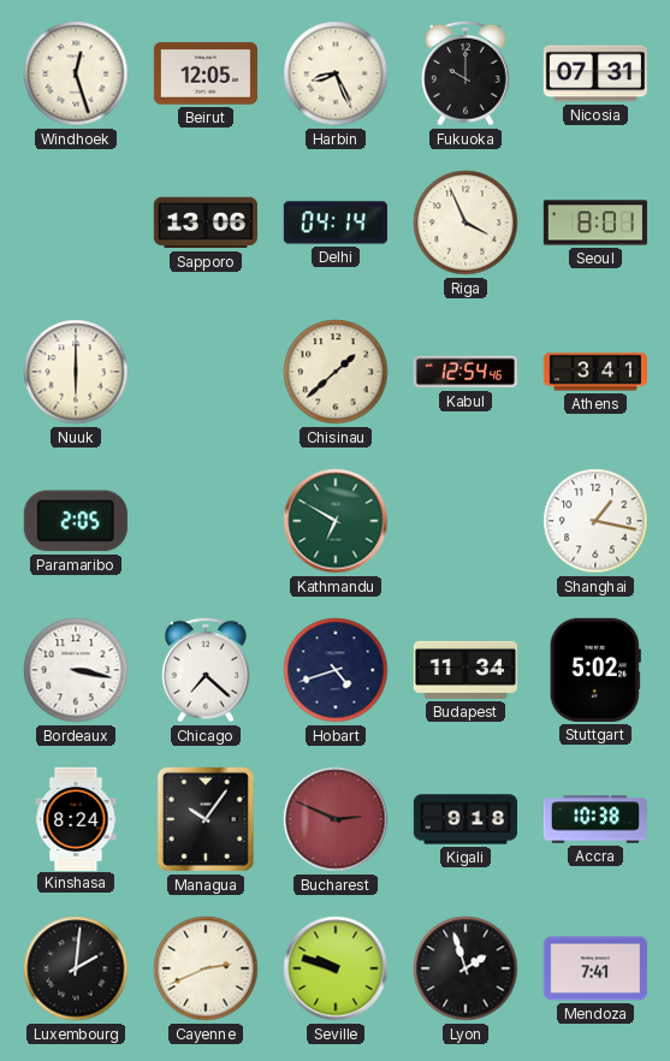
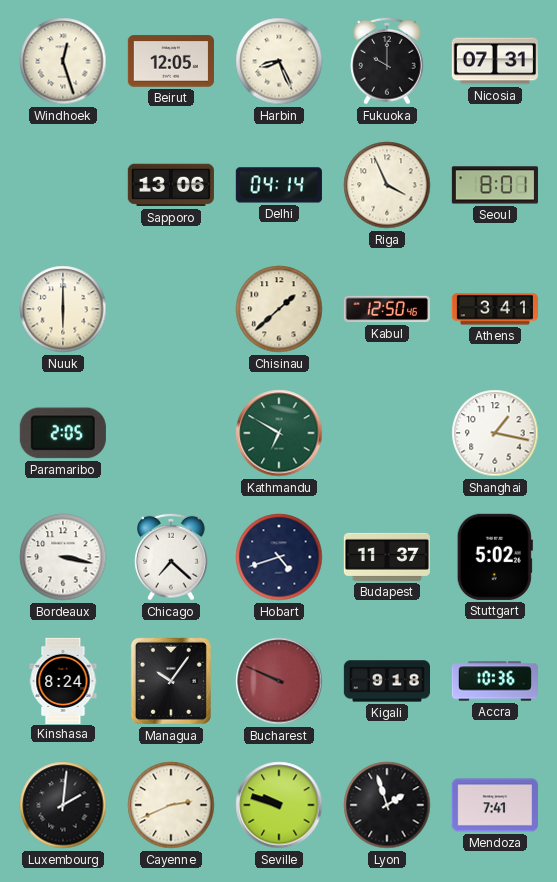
Kabul: 12:54 -> 12:50 (387, 309)
Budapest: 11:34 -> 11:37 (386, 557)
Bucharest: 2:49 -> 9:49 (279, 681)
Accra: 10:38 -> 10:36 (495, 681)
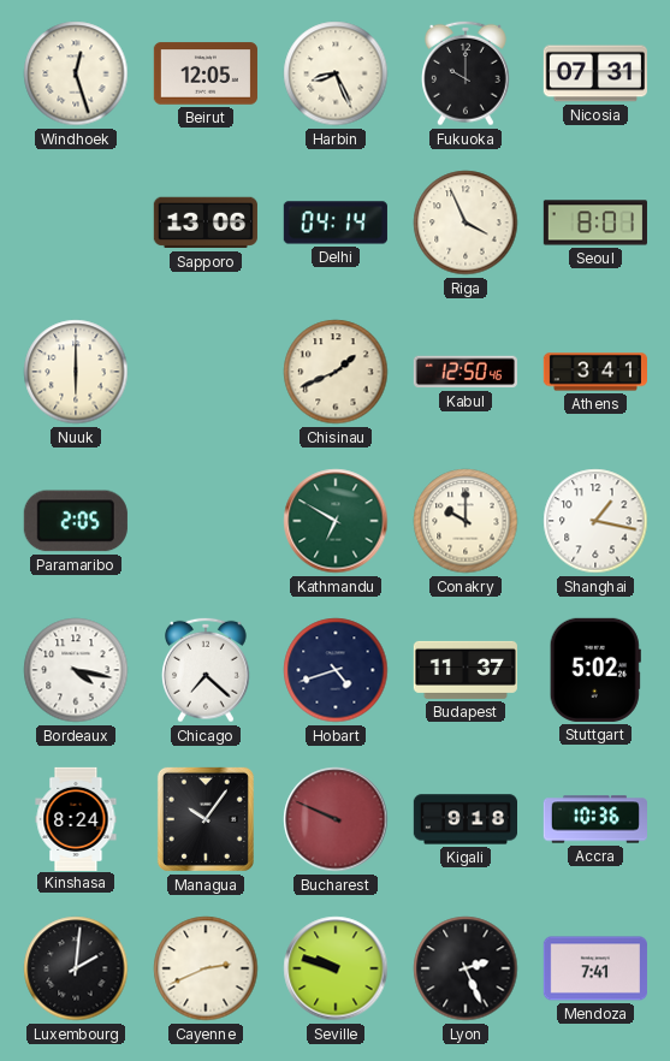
Chisinau: 1:38 -> 1:41 (336, 372)
Conakry: none -> 10:00 (466, 521)
Bordeaux: 3:17 -> 4:17 (76, 670)
Lyon: 1:57 -> 2:26 (466, 968)
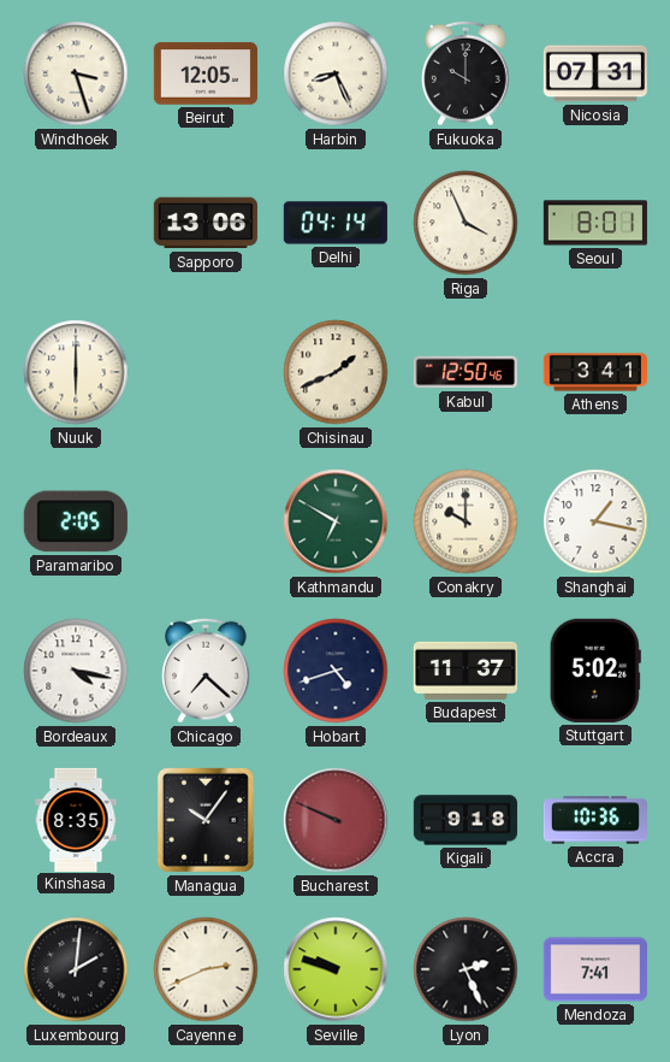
Windhoek: 12:27 -> 3:27 (76, 73)
Kinshasa: 8:24 -> 8:35 (76, 819)
